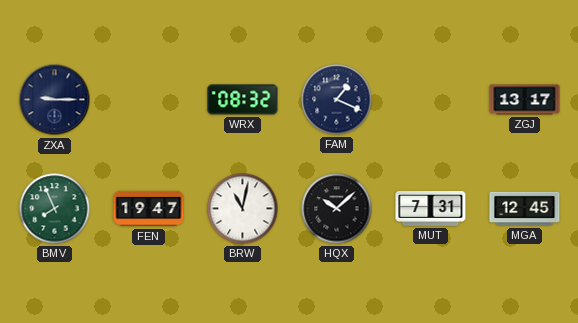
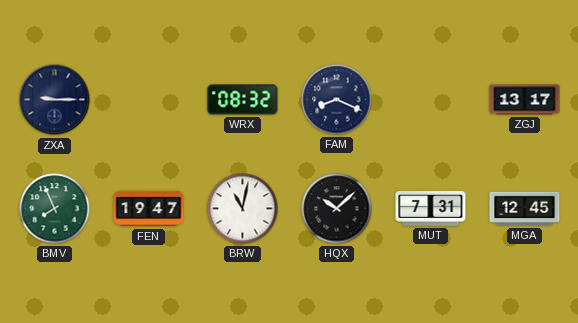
FAM: 1:19 -> 8:19 (337, 100)
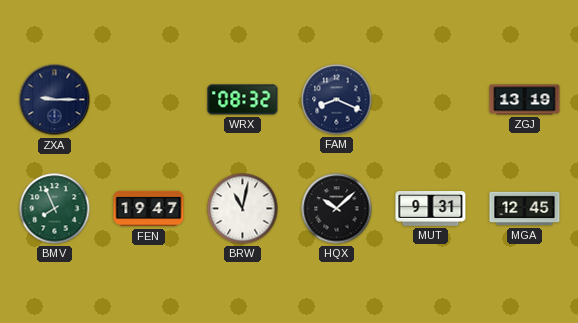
ZGJ: 13:17 -> 13:19 (525, 100)
MUT: 7:31 -> 9:31 (431, 209)
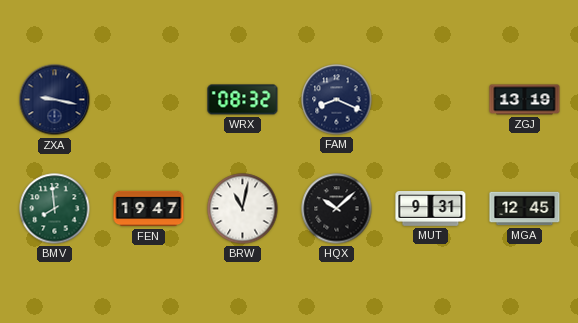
ZXA: 9:15 -> 9:17 (55, 100)
BMV: 7:56 -> 7:59 (55, 209)
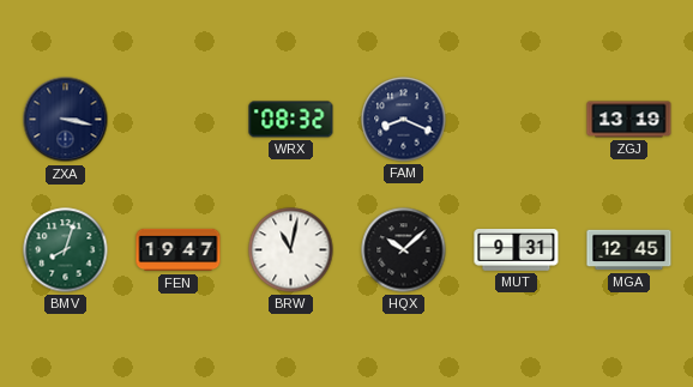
ZXA: 9:17 -> 3:17 (66, 120)
BMV: 7:59 -> 8:03 (66, 250)
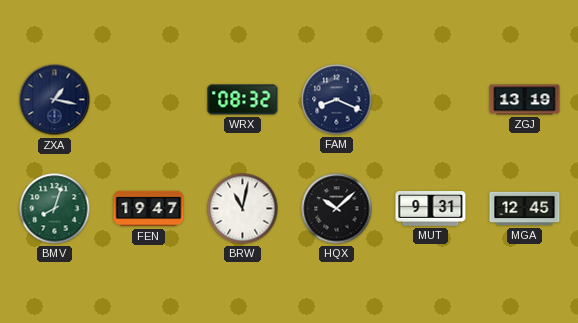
ZXA: 3:17 -> 1:17 (55, 100)
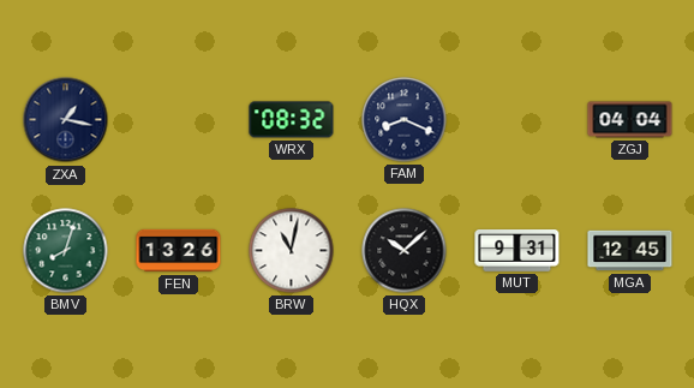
ZGJ: 13:19 -> 04:04 (630, 120)
FEN: 19:47 -> 13:26 (179, 251)
